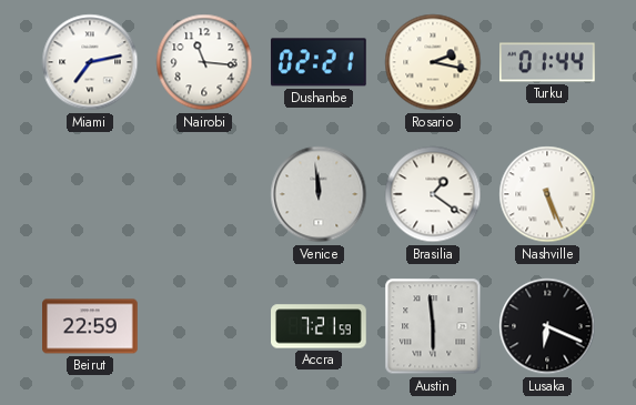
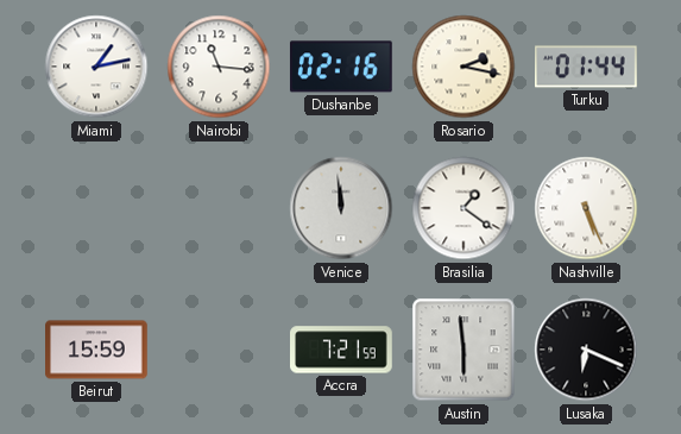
Miami: 7:13 -> 1:13 (96, 67)
Dushanbe: 02:21 -> 02:16 (341, 67)
Beirut: 22:59 -> 15:59 (97, 350)
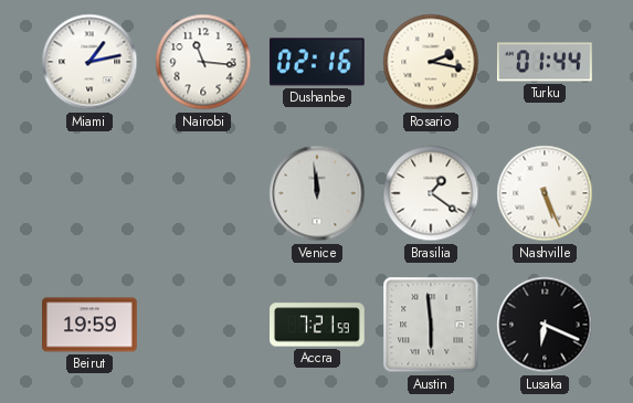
Beirut: 15:59 -> 19:59 (91, 325)
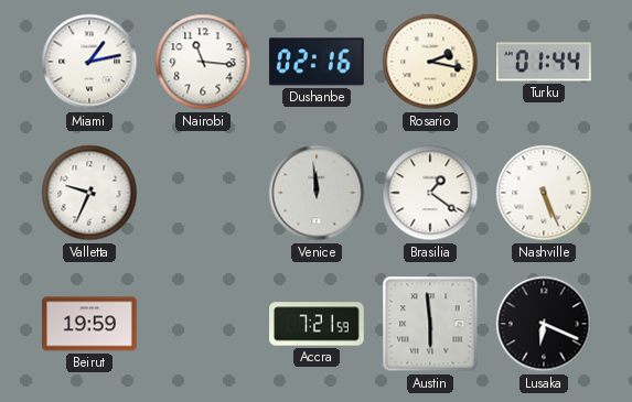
Valletta: none -> 9:34 (89, 193)
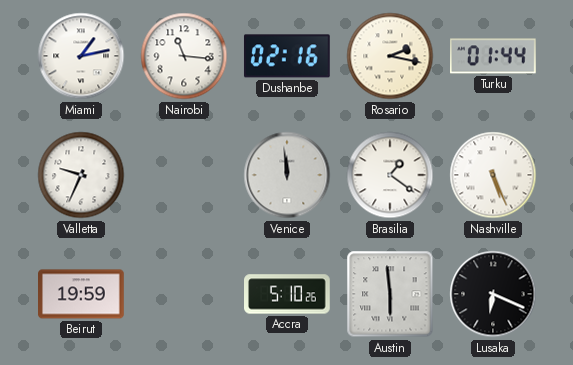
Accra: 7:21 -> 5:10 (287, 294)
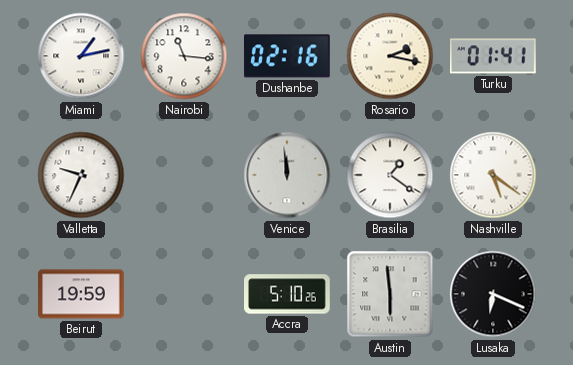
Turku: 01:44 -> 01:41 (494, 56)
Nashville: 5:26 -> 5:21 (493, 175)
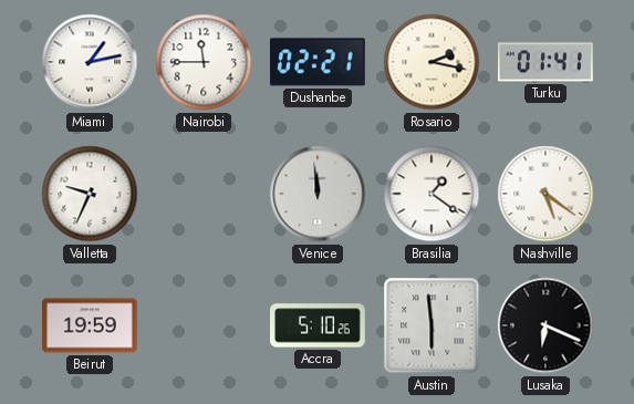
Nairobi: 11:16 -> 11:45 (204, 62)
Dushanbe: 02:16 -> 02:21 (318, 62)
